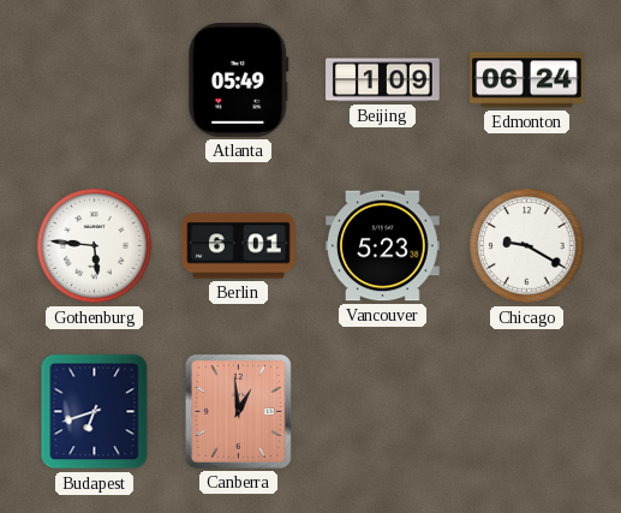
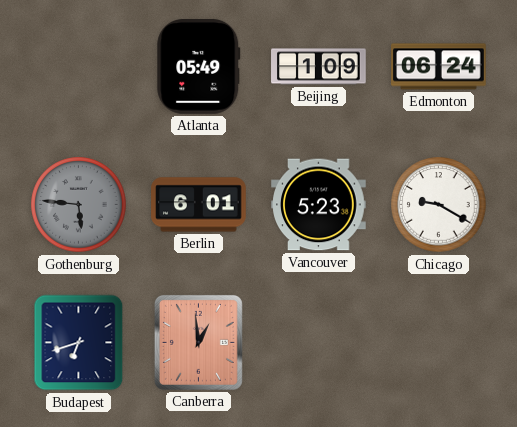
Gothenburg dial: white -> grey (79, 205)
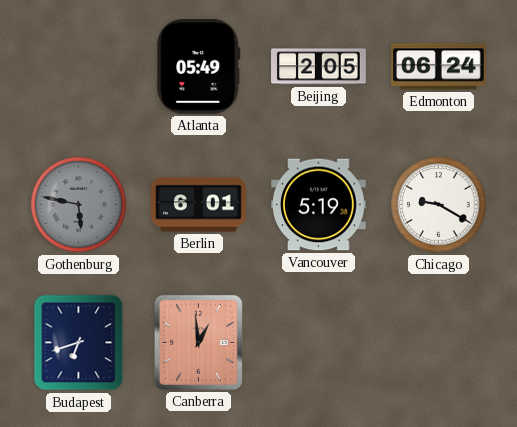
Beijing: 1:09 -> 2:05 (319, 67)
Gothenburg: 5:46 -> 5:47 (79, 205)
Vancouver: 5:23 -> 5:19 (319, 205)
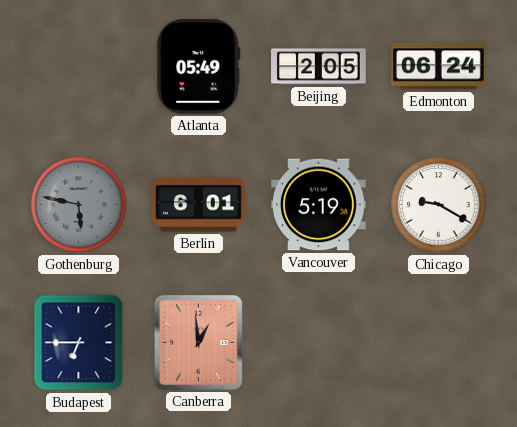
Budapest: 6:42 -> 6:45 (79, 343)
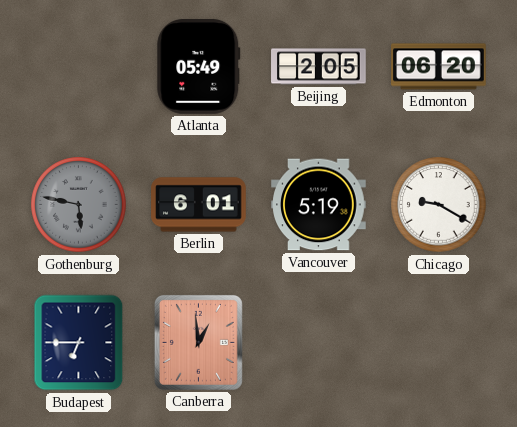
Edmonton: 06:24 -> 06:20 (439, 67)
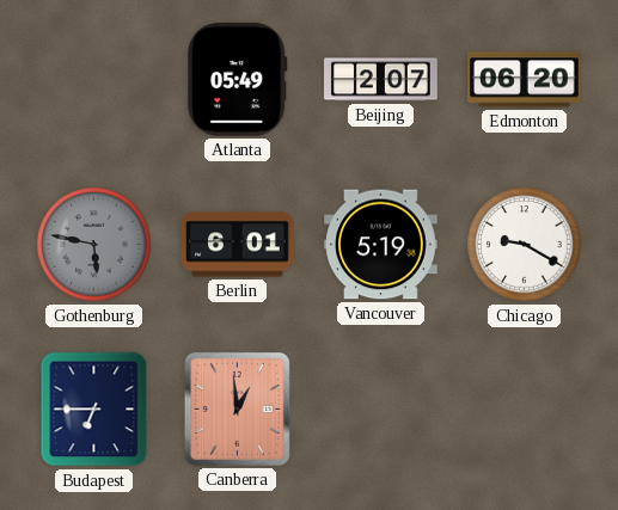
Beijing: 2:05 -> 2:07 (381, 80)
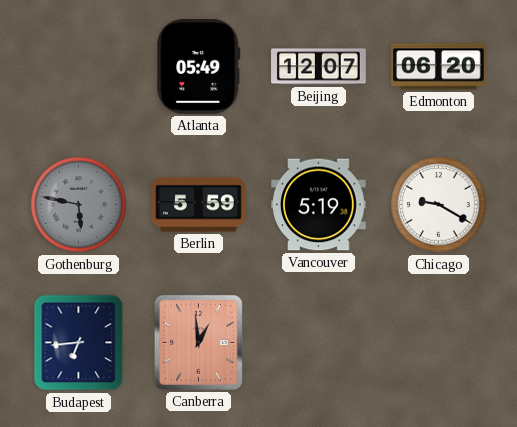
Beijing: 2:07 -> 12:07 (319, 67)
Berlin: 6:01 -> 5:59 (199, 205)
Budapest: 6:45 -> 6:44 (79, 343)
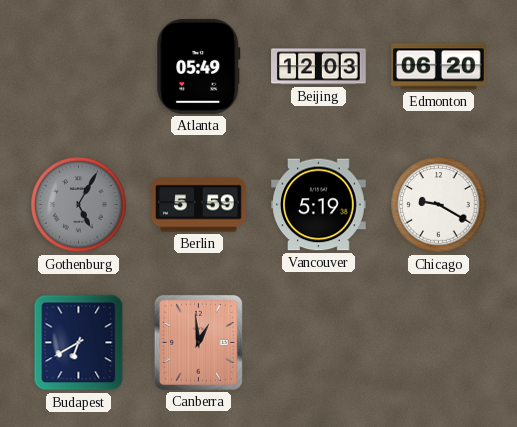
Beijing: 12:07 -> 12:03 (319, 67)
Gothenburg: 5:47 -> 5:05 (79, 205)
Budapest: 6:44 -> 6:40 (79, 343)
